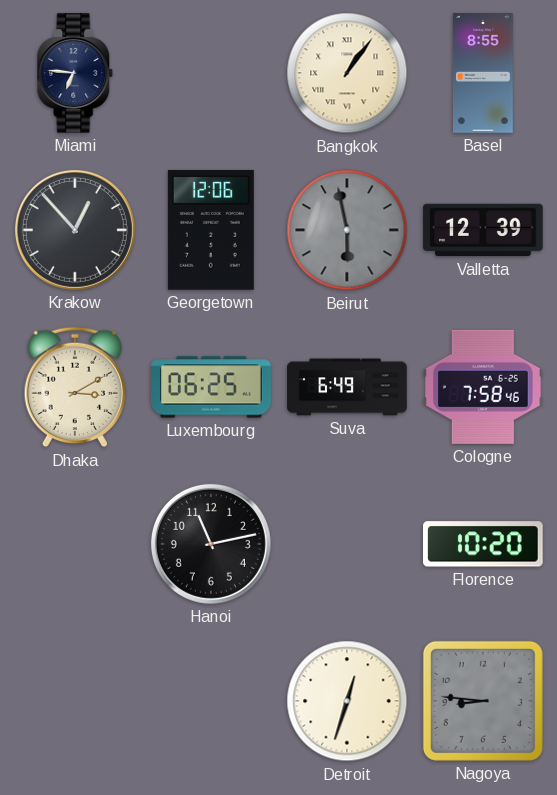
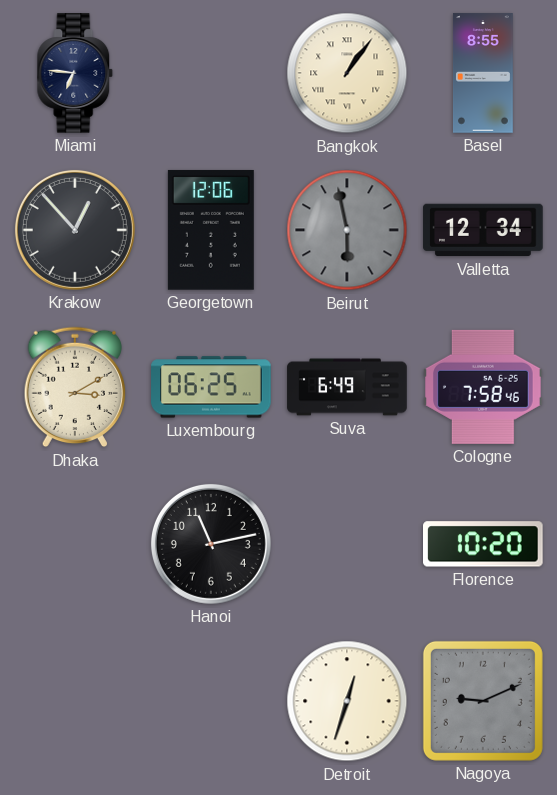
Valletta: 12:39 -> 12:34 (483, 230)
Nagoya: 8:46 -> 9:11 (483, 701)
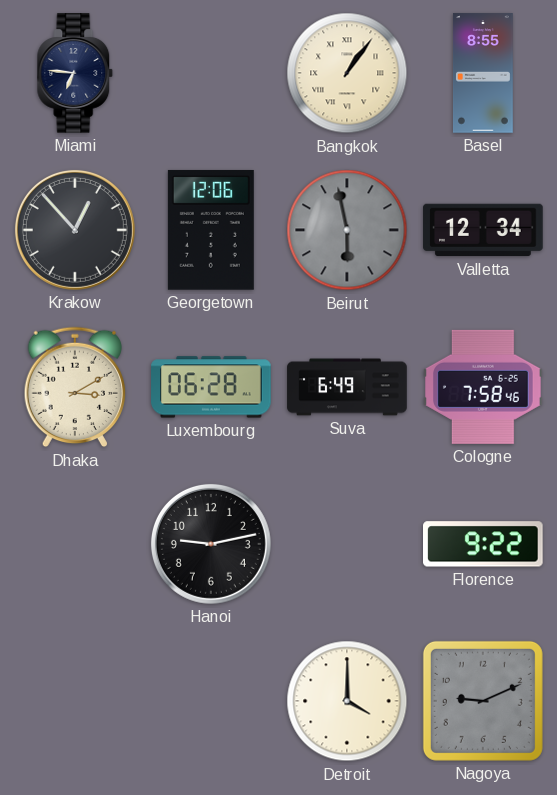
Luxembourg: 06:25 -> 06:28 (211, 387)
Hanoi: 11:13 -> 9:13 (211, 544)
Florence: 10:20 -> 9:22 (484, 544)
Detroit: 12:33 -> 4:00 (347, 701)
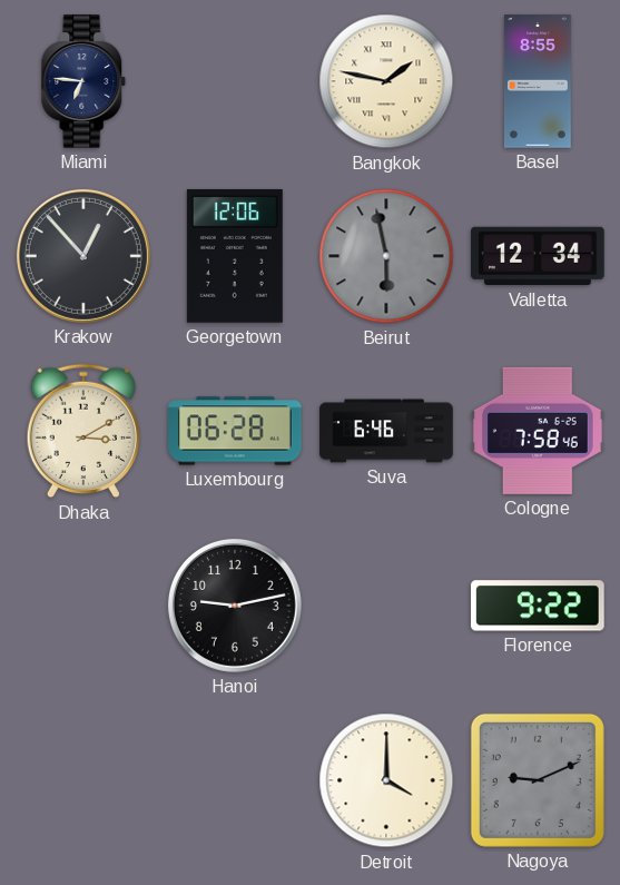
Bangkok: 1:06 -> 1:47 (386, 81)
Suva: 6:49 -> 6:46 (386, 431)
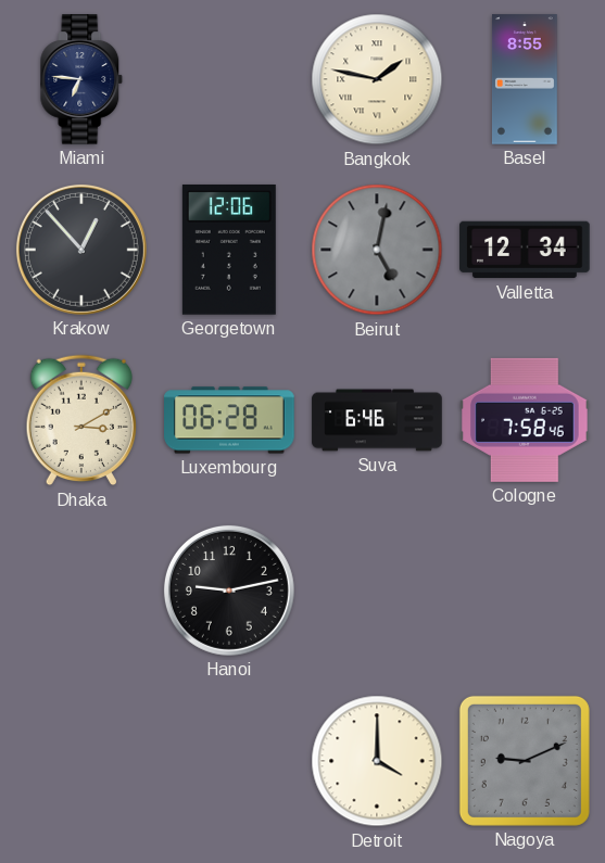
Beirut: 5:58 -> 5:02 (377, 250)
Florence: 9:22 -> none (539, 606)
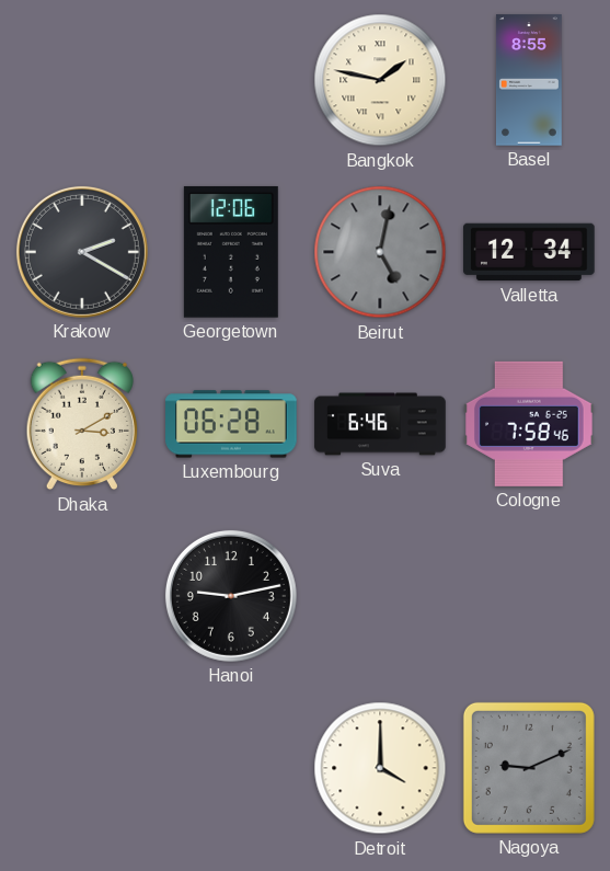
Miami: 6:46 -> none (81, 79)
Krakow: 12:53 -> 2:20 (82, 252)
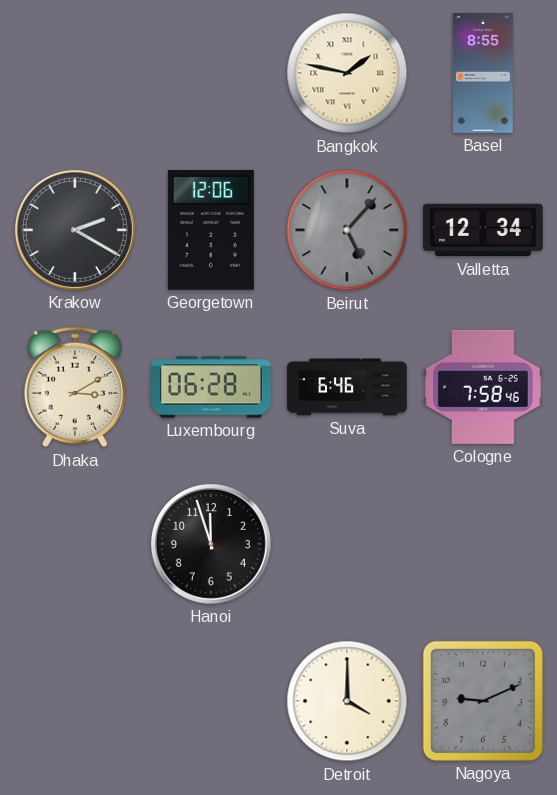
Beirut: 5:02 -> 5:07 (347, 230)
Hanoi: 9:13 -> 11:57 (211, 544)
